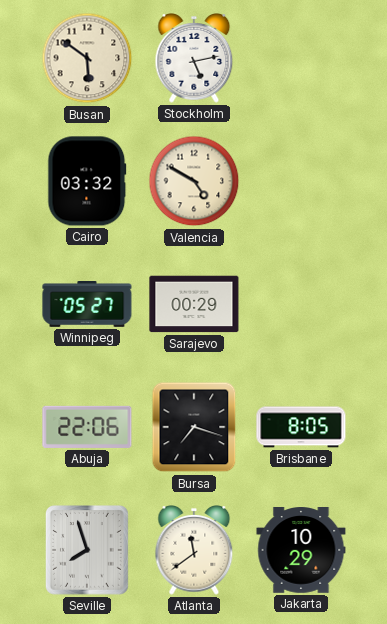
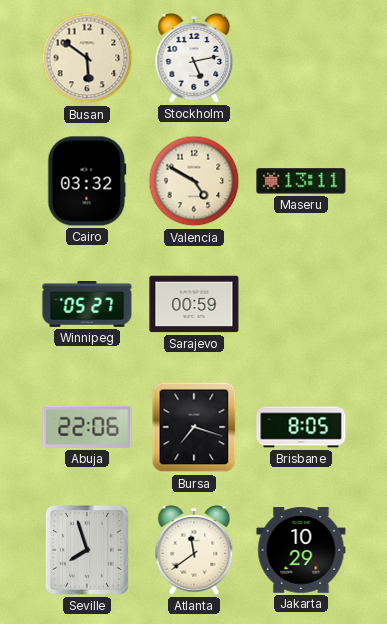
Maseru: none -> 13:11 (301, 181)
Sarajevo: 00:29 -> 00:59 (194, 304)
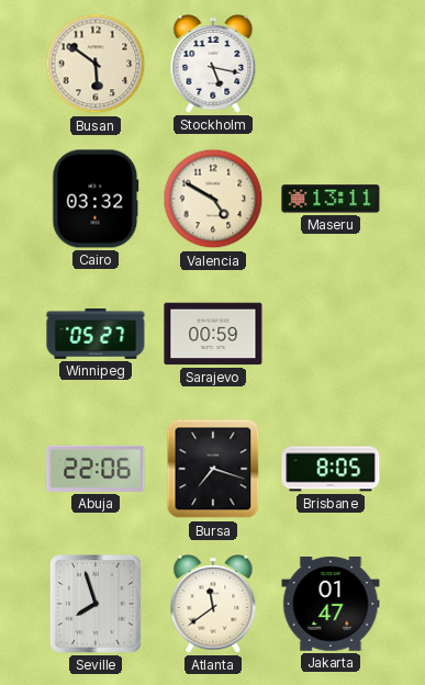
Stockholm: 5:13 -> 5:17 (213, 65)
Jakarta: 10:29 -> 01:47 (331, 605)
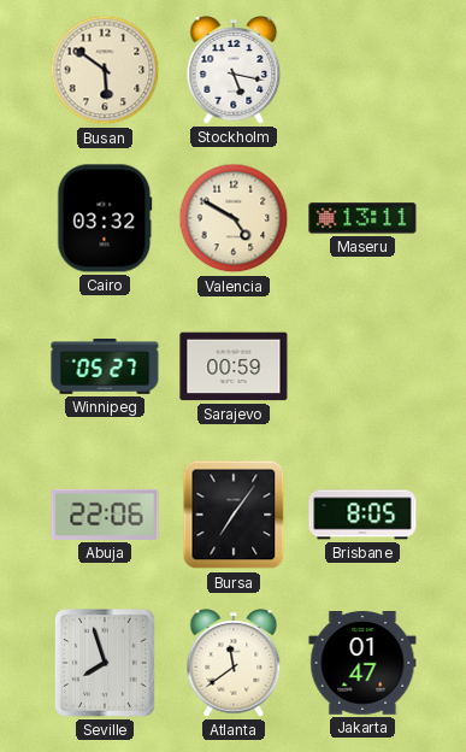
Bursa: 7:18 -> 7:06 (234, 515)
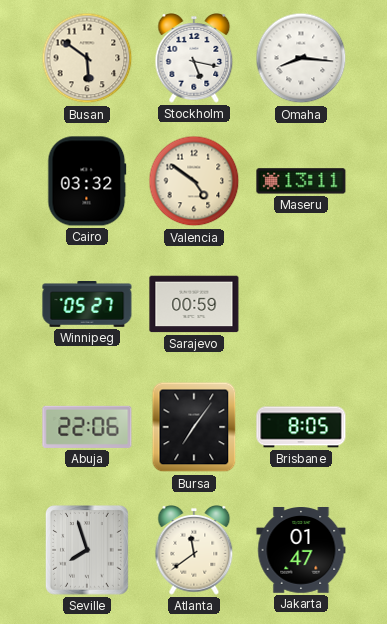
Omaha: none -> 8:16 (301, 58)
Valencia: 4:50 -> 4:51 (194, 181)
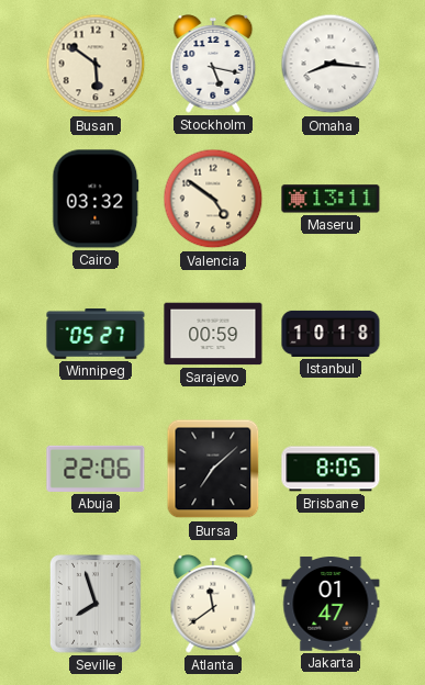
Istanbul: none -> 10:18 (331, 334)
Bursa: 7:06 -> 7:08 (213, 469)
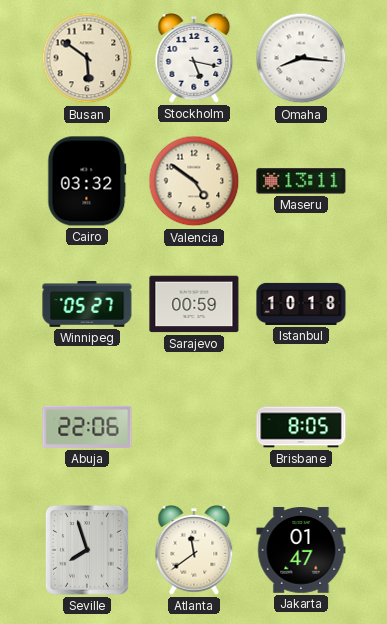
Bursa: 7:08 -> none (213, 469)
